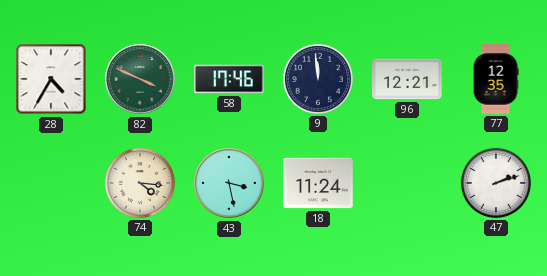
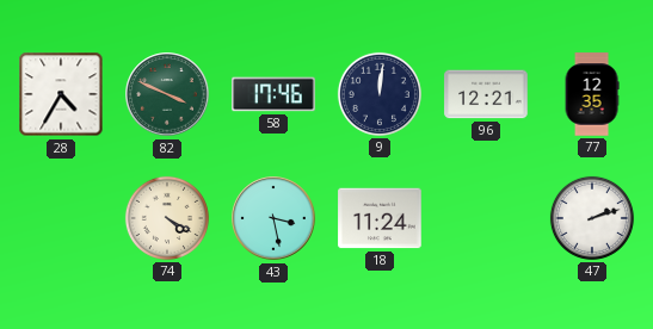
9: 11:59 -> 12:01 (380, 94)
74: 4:16 -> 4:20 (167, 218)
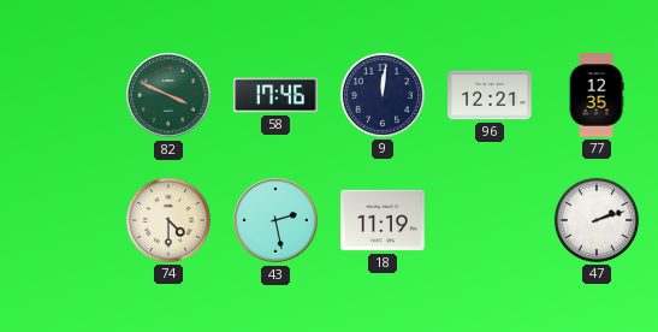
28: 4:35 -> none (61, 94)
74: 4:20 -> 4:30 (168, 220)
43: 3:28 -> 2:28 (275, 220)
18: 11:24 -> 11:19 (383, 220)
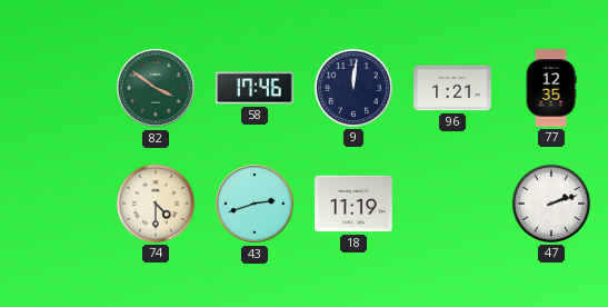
82: 3:49 -> 3:51 (156, 88)
96: 12:21 -> 1:21 (452, 88)
43: 2:28 -> 2:42 (255, 204)
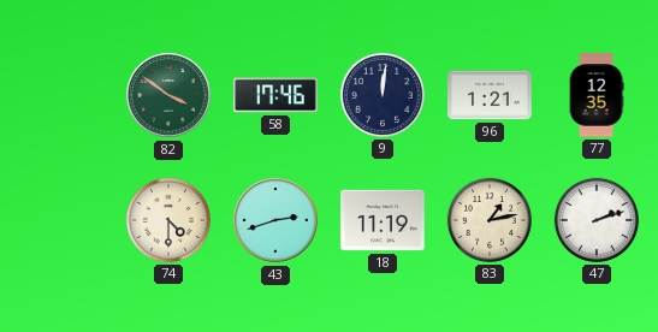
83: none -> 1:13 (490, 220)
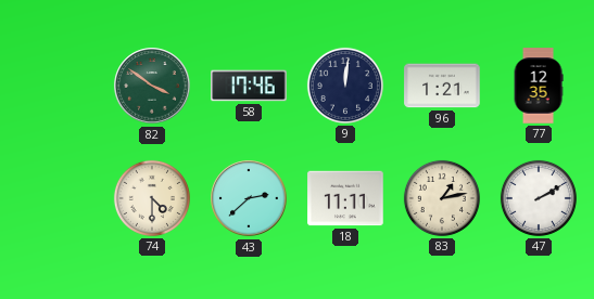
43: 2:42 -> 2:38 (249, 198)
18: 11:19 -> 11:11 (345, 198)
47: 2:12 -> 2:10 (539, 198)
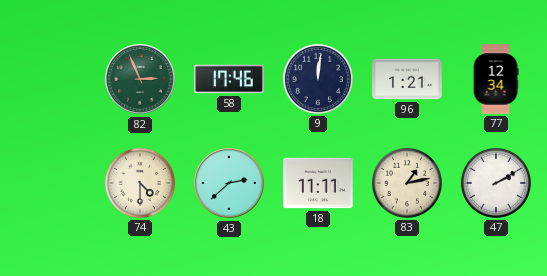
82: 3:51 -> 2:56 (140, 79)
77: 12:35 -> 12:34 (496, 79)
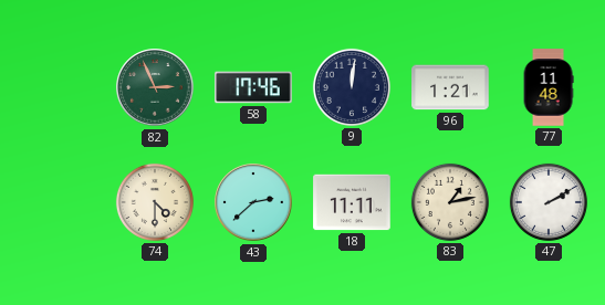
77: 12:34 -> 11:48 (549, 87)
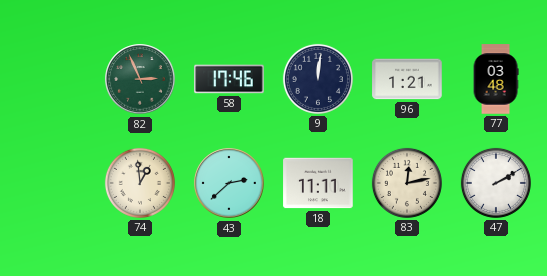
77: 11:48 -> 03:48 (496, 79)
74: 4:30 -> 12:59 (140, 183)
83: 1:13 -> 12:13 (407, 183)
